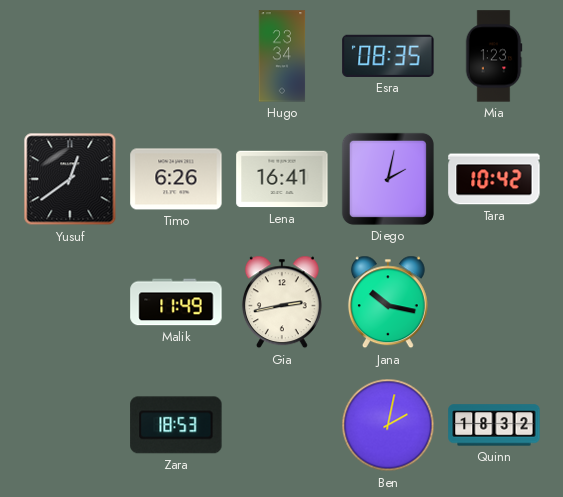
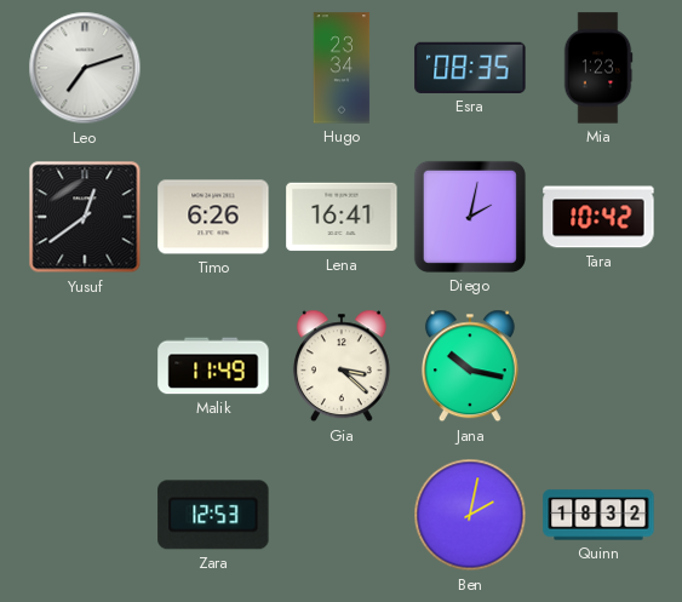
Leo: none -> 7:12 (85, 68)
Gia: 2:43 -> 3:22 (342, 366)
Zara: 18:53 -> 12:53 (213, 515)
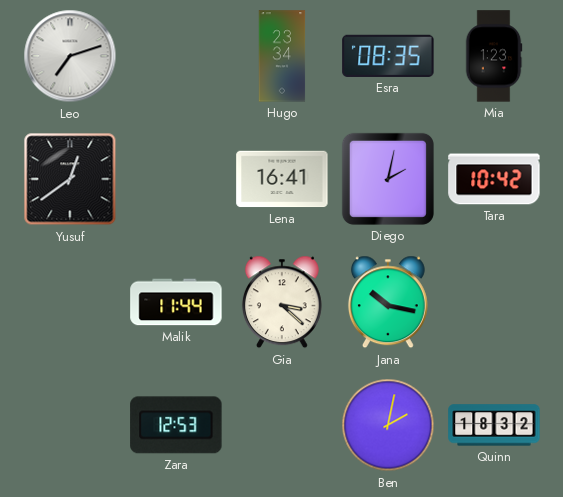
Timo: 6:26 -> none (213, 217)
Malik: 11:49 -> 11:44 (176, 302)
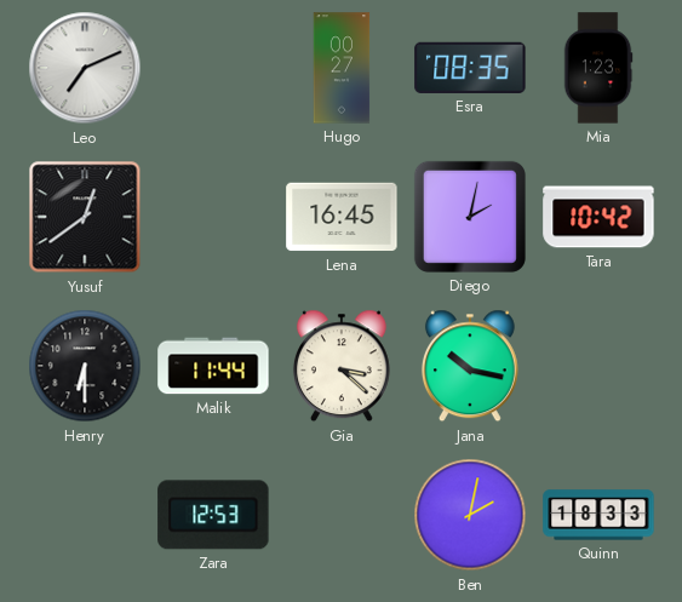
Leo: 7:12 -> 7:11 (85, 68)
Hugo: 23:34 -> 00:27 (342, 68)
Lena: 16:41 -> 16:45 (342, 217)
Henry: none -> 6:30 (85, 366)
Quinn: 18:32 -> 18:33 (598, 515)
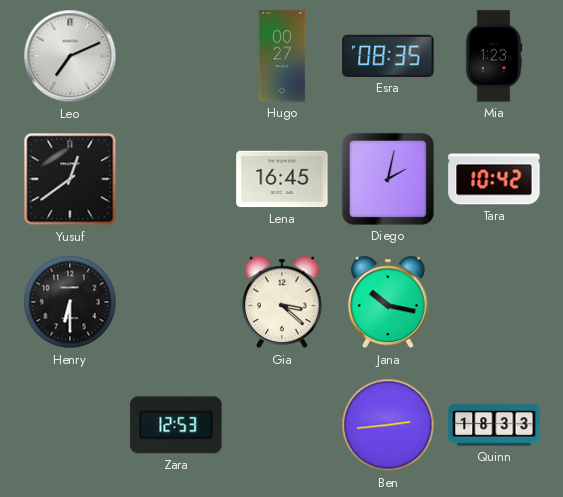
Malik: 11:44 -> none (213, 366)
Ben: 2:02 -> 2:44 (388, 425)
